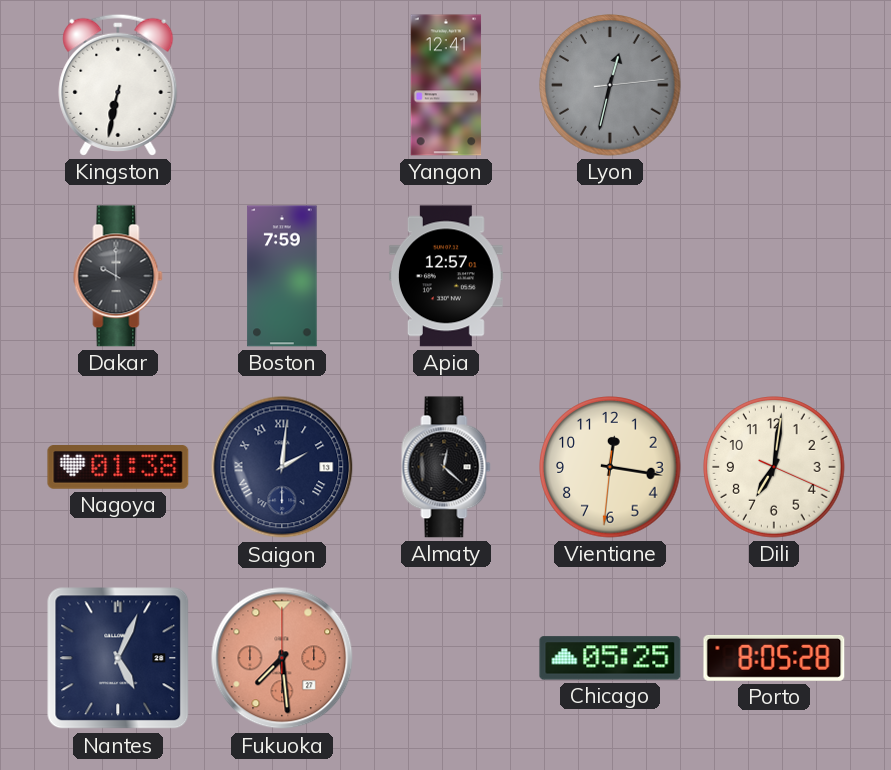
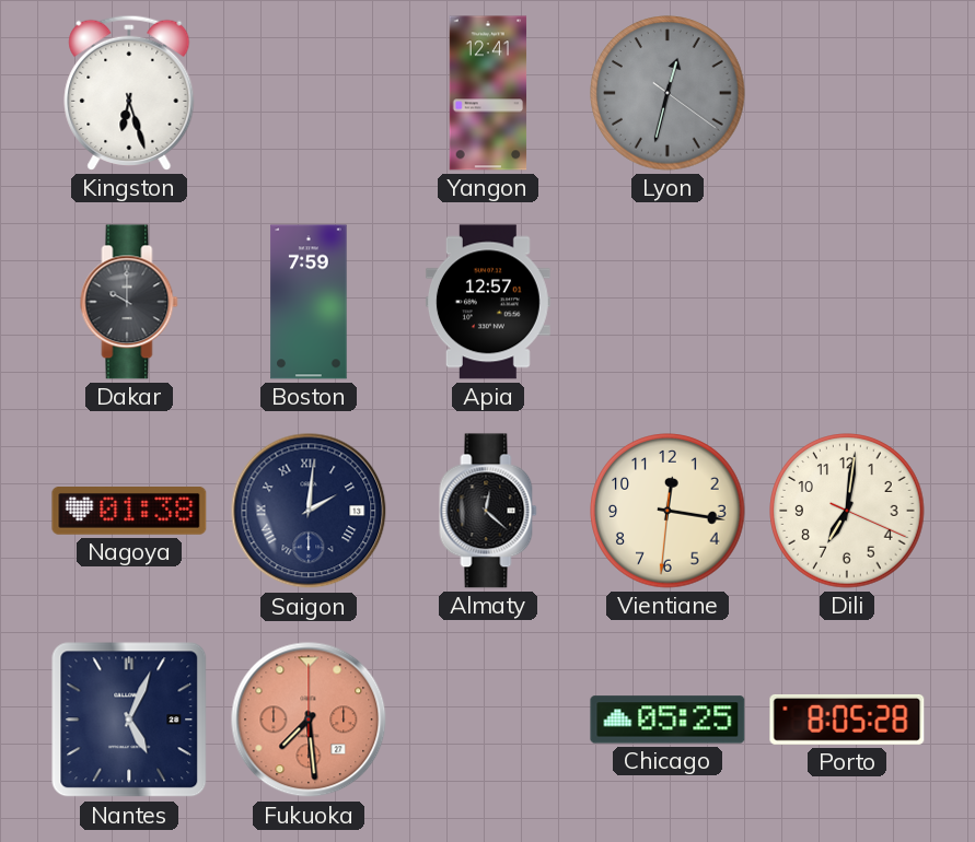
Kingston: 6:32 -> 6:27 (129, 93)
Lyon: 12:32:14 -> 12:32:21 (668, 93)
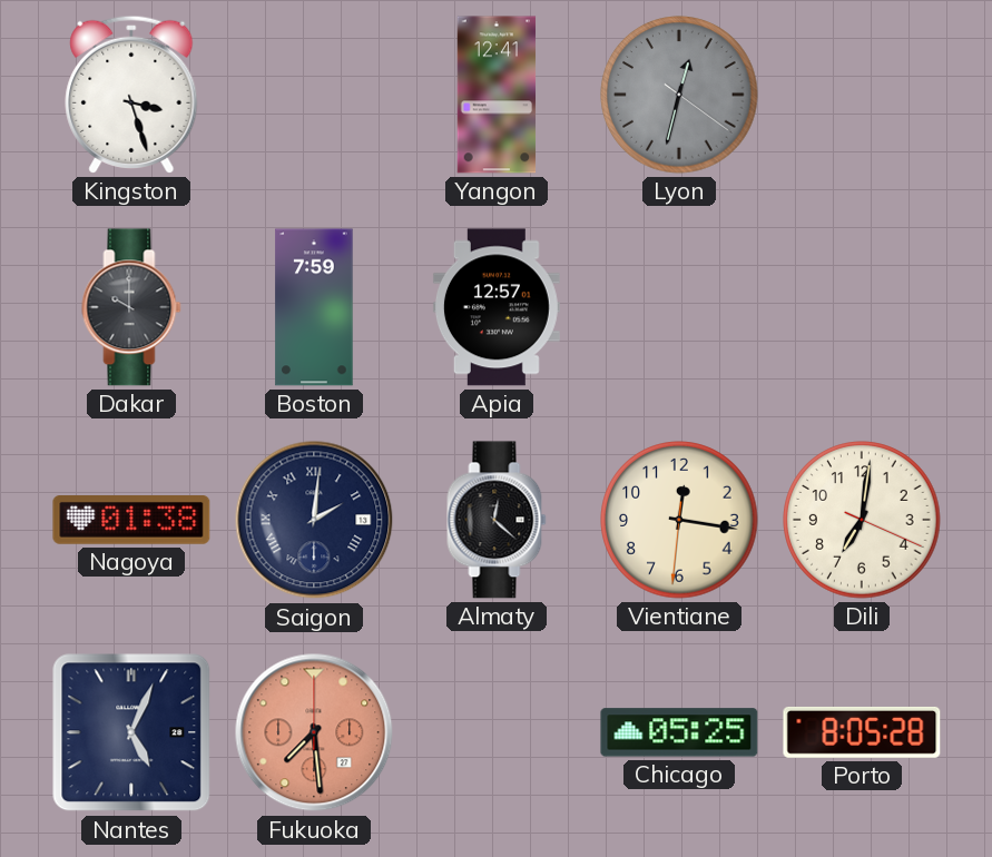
Kingston: 6:27 -> 3:27 (131, 95)
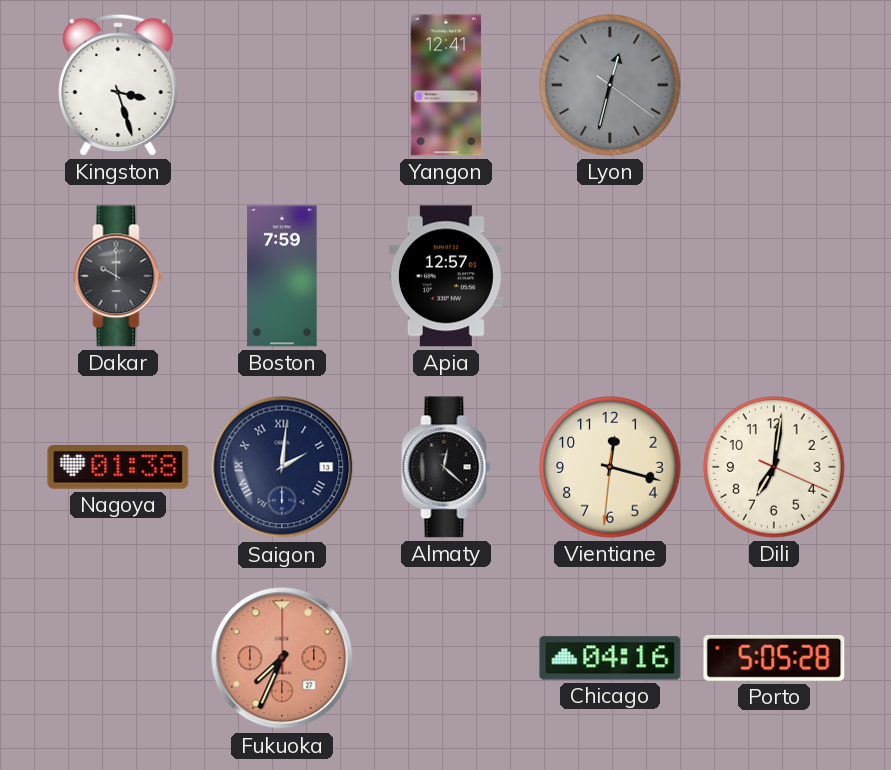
Vientiane: 12:16 -> 12:17 (610, 467)
Nantes: 5:04 -> none (131, 732)
Fukuoka: 7:29 -> 7:34 (282, 658)
Chicago: 05:25 -> 04:16 (610, 658)
Porto: 8:05 -> 5:05 (774, 658)
